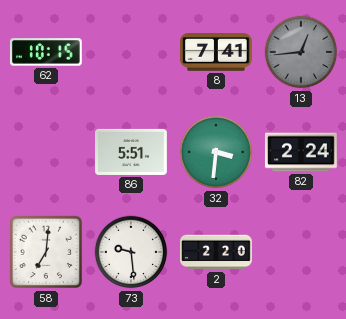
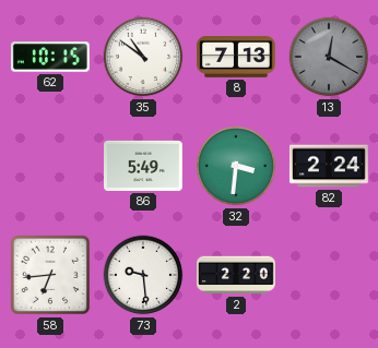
35: none -> 10:51 (143, 57)
8: 7:41 -> 7:13 (237, 58)
13: 12:44 -> 12:20 (329, 57)
86: 5:51 -> 5:49 (144, 166)
58: 7:01 -> 6:44 (50, 275)
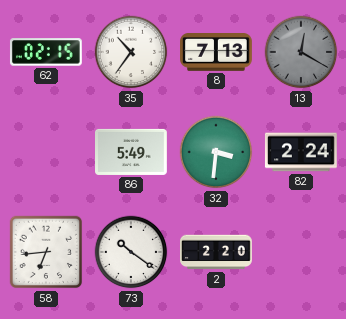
62: 10:15 -> 02:15 (46, 52)
35: 10:51 -> 10:36 (131, 52)
73: 9:29 -> 10:21 (131, 252)
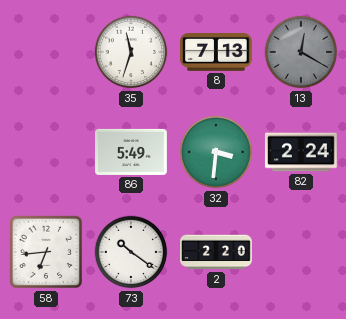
62: 02:15 -> none (46, 52)
35: 10:36 -> 11:33 (131, 52)
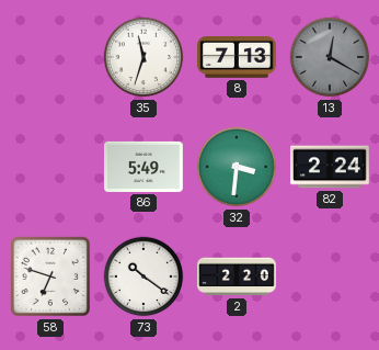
58: 6:44 -> 6:48 (50, 276)
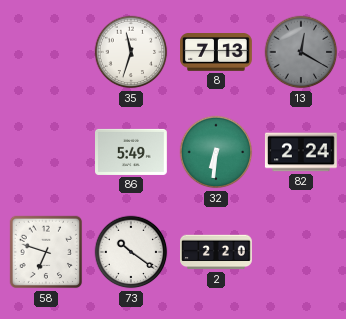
32: 3:31 -> 6:31 (216, 152)
